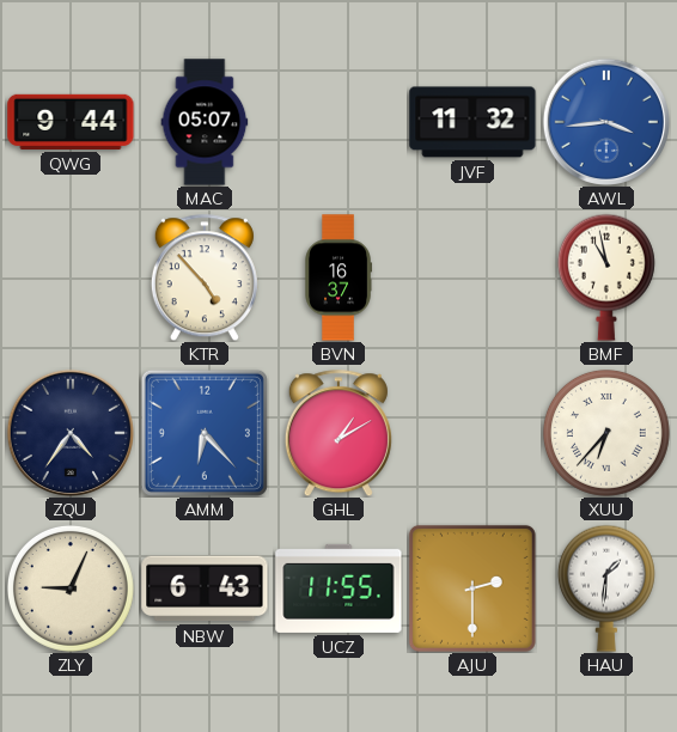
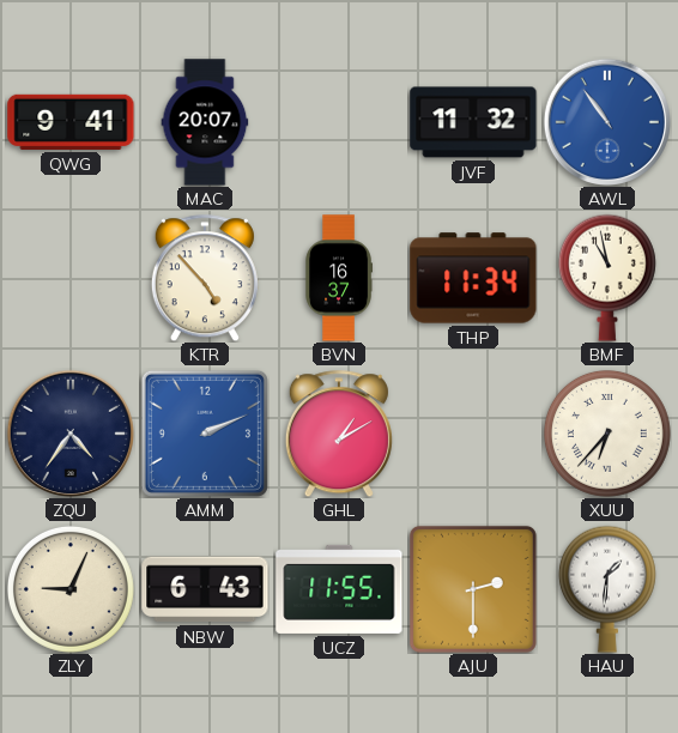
QWG: 9:44 -> 9:41 (71, 122)
MAC: 05:07 -> 20:07 (205, 122)
AWL: 3:44 -> 10:54 (606, 121)
THP: none -> 11:34 (473, 278)
AMM: 6:23 -> 2:11 (205, 434)
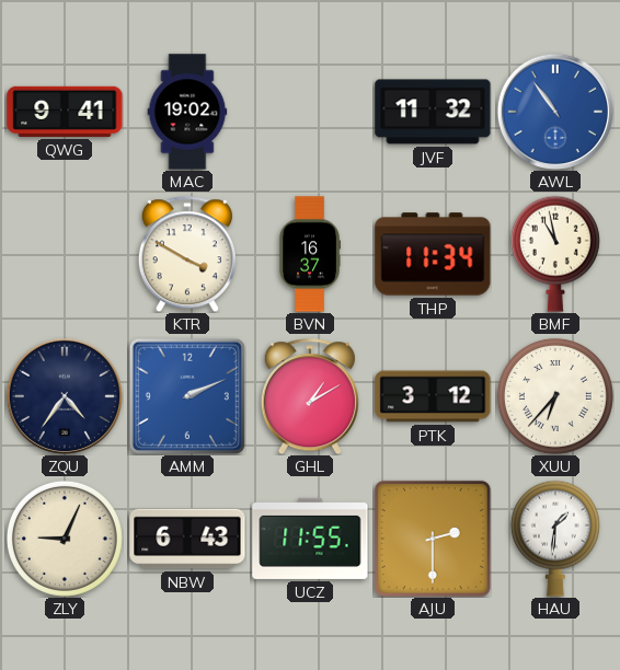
MAC: 20:07 -> 19:02 (187, 112)
KTR: 4:53 -> 3:50 (187, 254)
PTK: none -> 3:12 (433, 396)
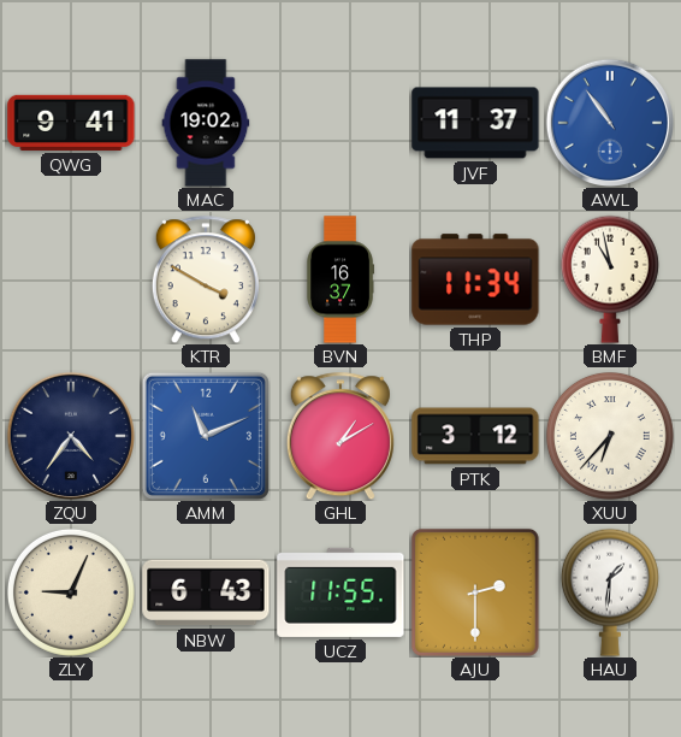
JVF: 11:32 -> 11:37 (475, 123)
AMM: 2:11 -> 11:11 (206, 436)
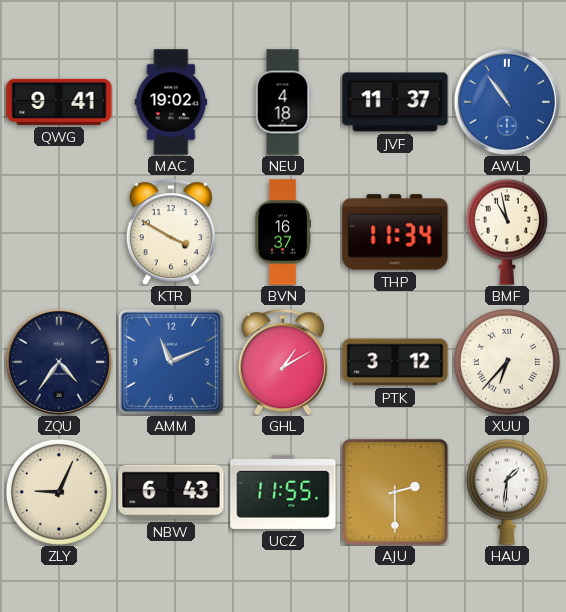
NEU: none -> 4:18 (283, 102)
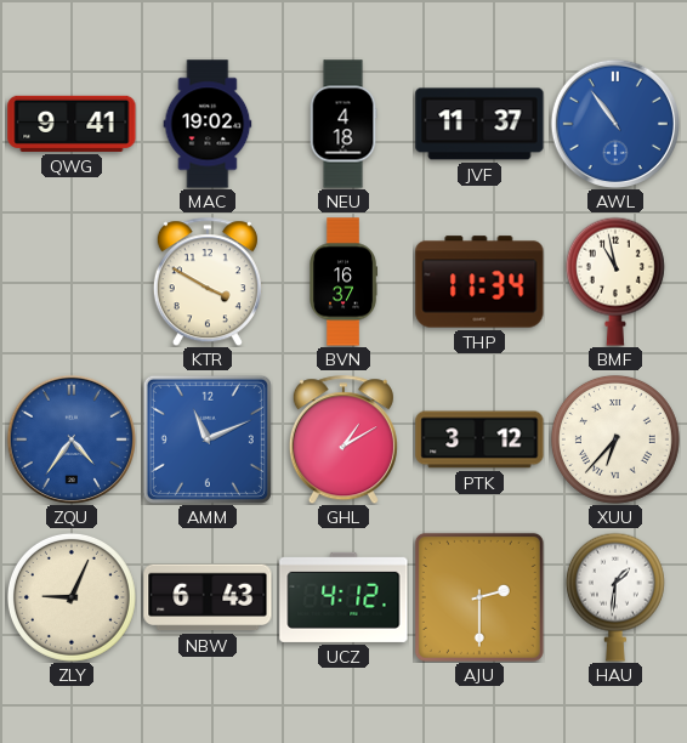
ZQU dial: navy -> blue (70, 438)
UCZ: 11:55 -> 4:12 (343, 597)
